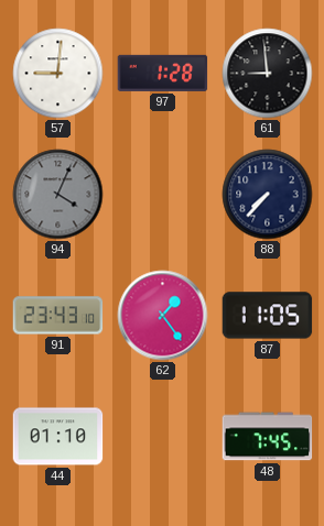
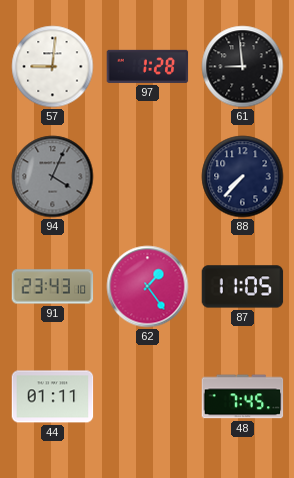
44: 01:10 -> 01:11 (53, 397)
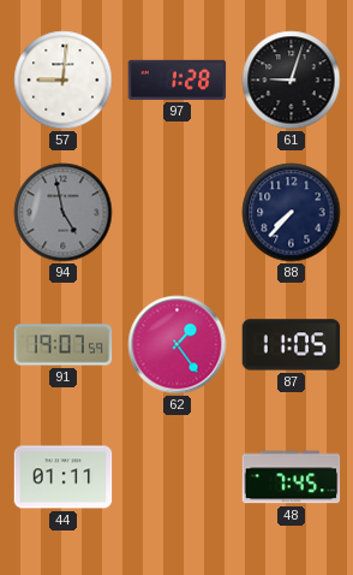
61: 8:59 -> 9:03 (292, 81)
94: 4:04 -> 4:58 (64, 213)
91: 23:43 -> 19:07 (64, 345)
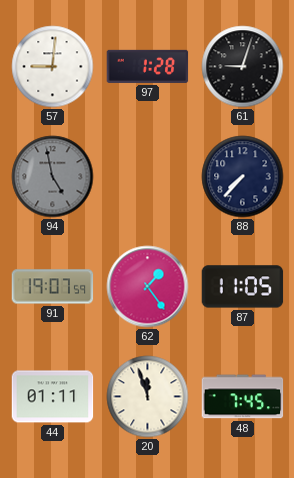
20: none -> 11:57 (148, 397)
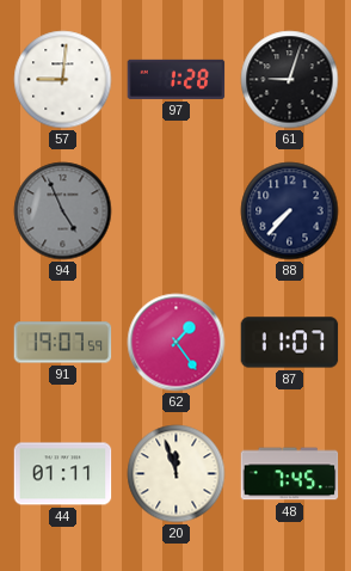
94: 4:58 -> 4:56 (63, 211)
87: 11:05 -> 11:07 (290, 343)
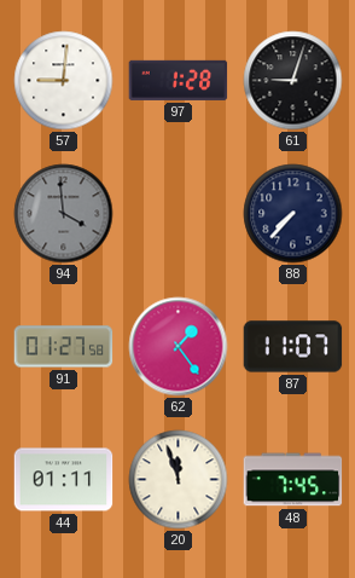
94: 4:56 -> 3:59 (64, 214)
91: 19:07 -> 01:27 (64, 347)
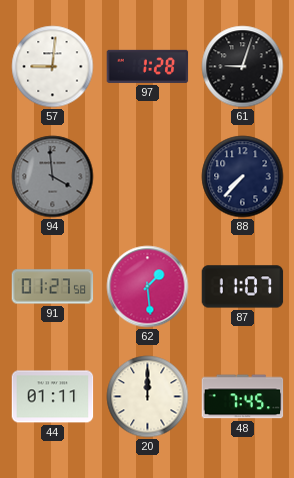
62: 1:24 -> 1:29 (148, 287)
20: 11:57 -> 12:00 (148, 397)
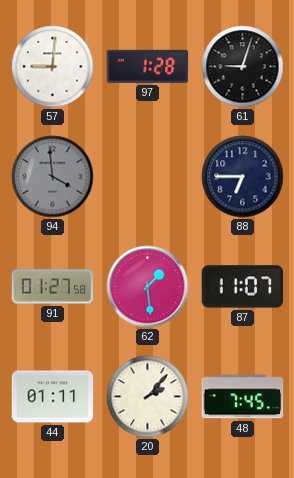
88: 7:37 -> 6:45 (243, 177)
20: 12:00 -> 2:07 (148, 397)
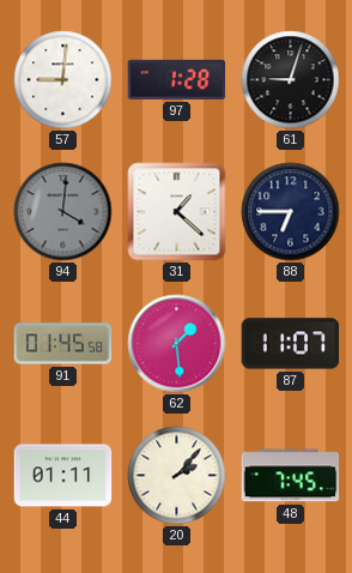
94: 3:59 -> 4:01 (63, 212)
31: none -> 1:22 (177, 212)
91: 01:27 -> 01:45 (63, 344)
